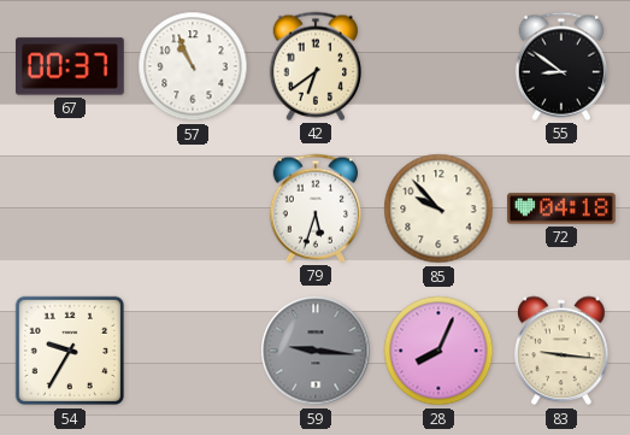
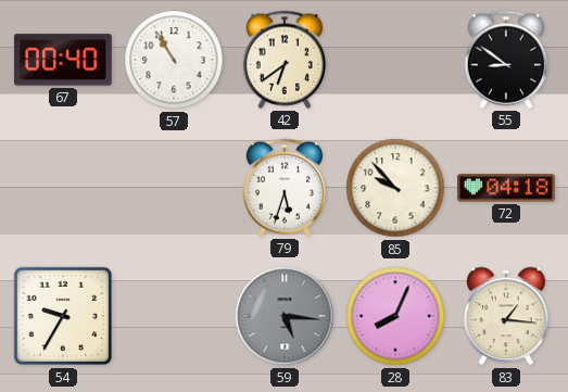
67: 00:37 -> 00:40 (64, 60)
57: 10:56 -> 10:55 (174, 60)
59: 9:16 -> 5:16 (285, 316)
83: 9:16 -> 1:16 (506, 316)
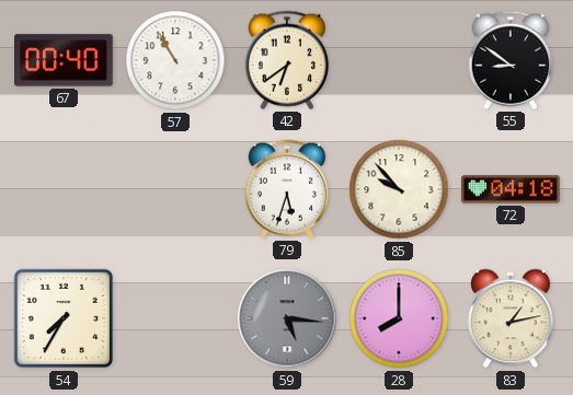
54: 9:35 -> 7:35 (64, 318)
28: 8:04 -> 8:00 (399, 318)
83: 1:16 -> 1:13 (511, 318)
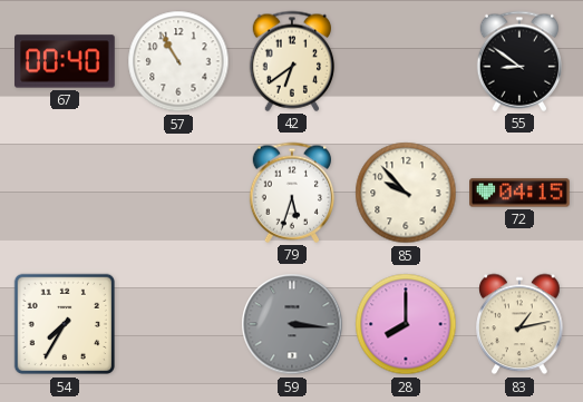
72: 04:18 -> 04:15 (521, 193)
59: 5:16 -> 3:16 (292, 324)
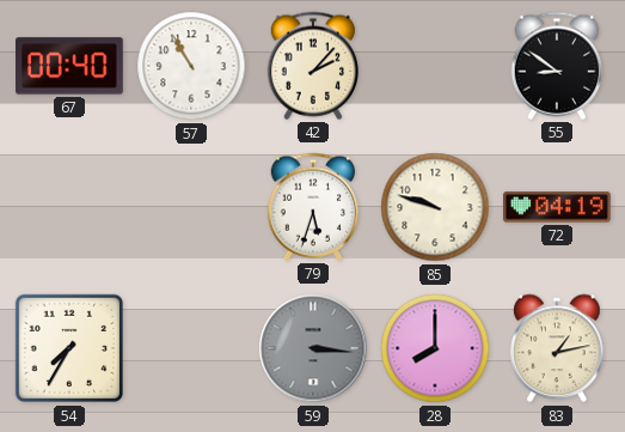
42: 6:39 -> 2:07 (312, 66)
85: 9:53 -> 9:48 (435, 207)
72: 04:15 -> 04:19 (558, 207)
